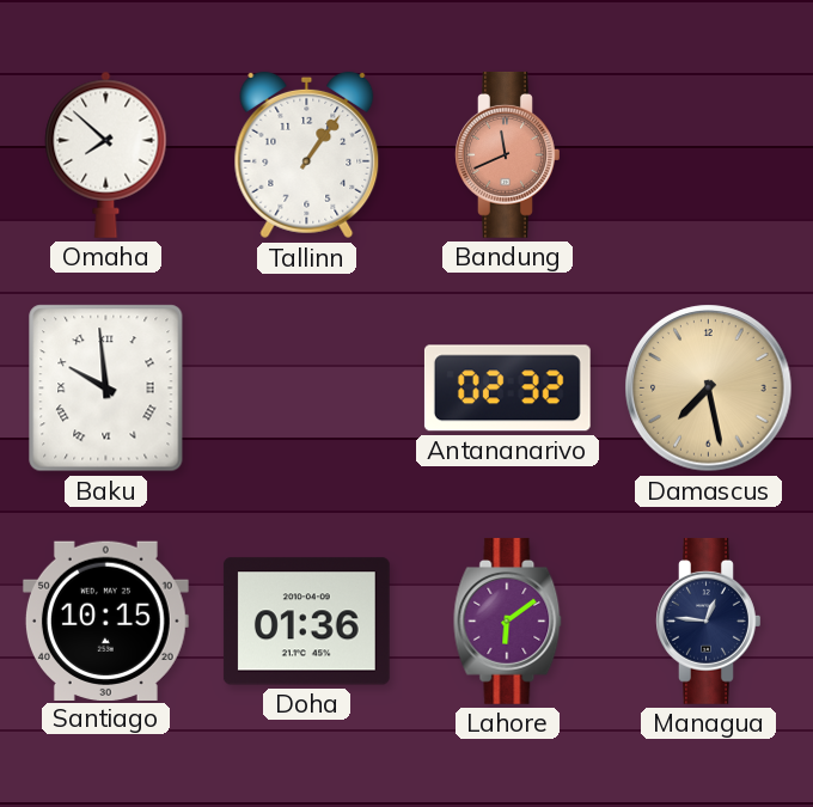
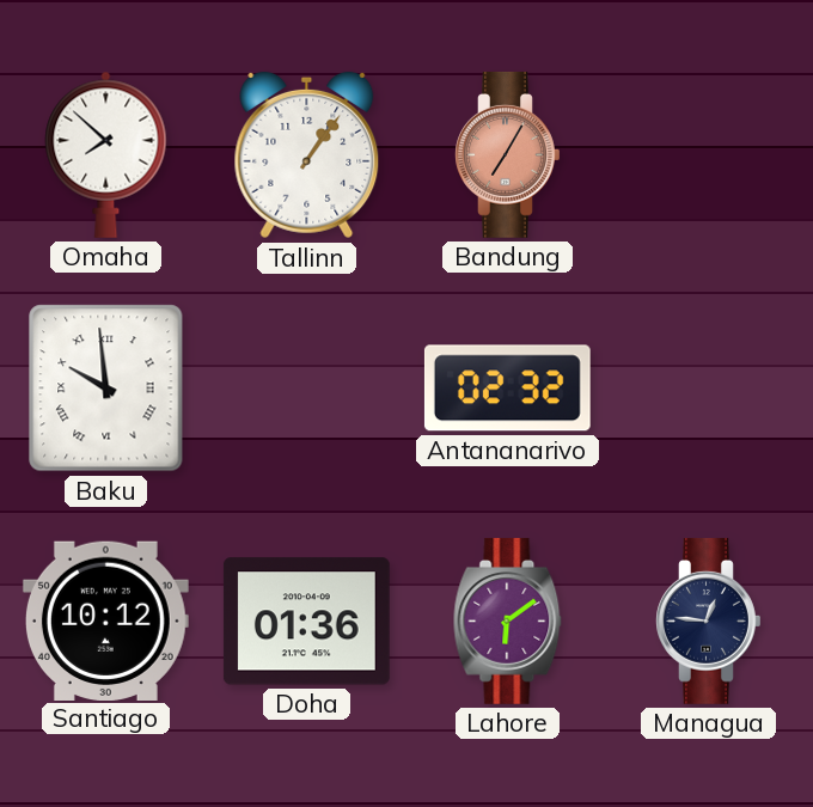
Bandung: 11:41 -> 7:05 (508, 155)
Damascus: 7:28 -> none (709, 389)
Santiago: 10:15 -> 10:12 (105, 620)
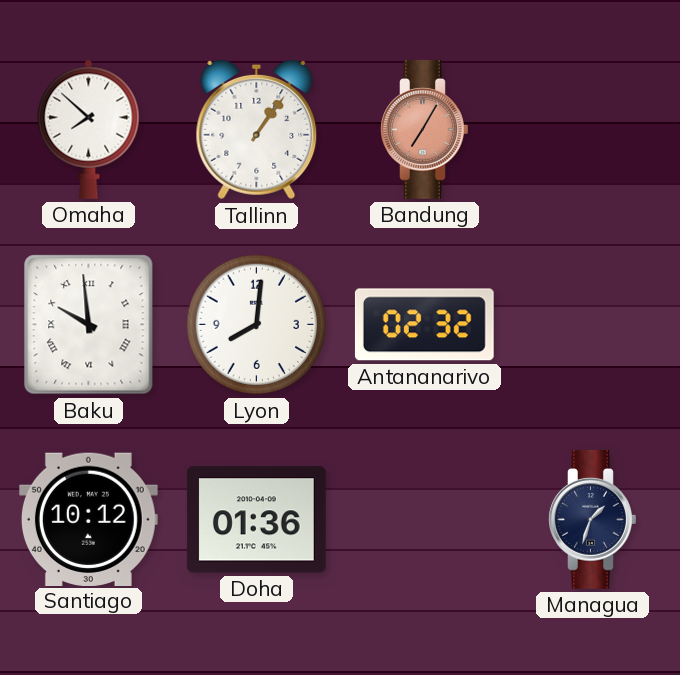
Lyon: none -> 8:01 (257, 325)
Lahore: 6:09 -> none (508, 622)
Managua: 12:46 -> 1:33 (593, 520)
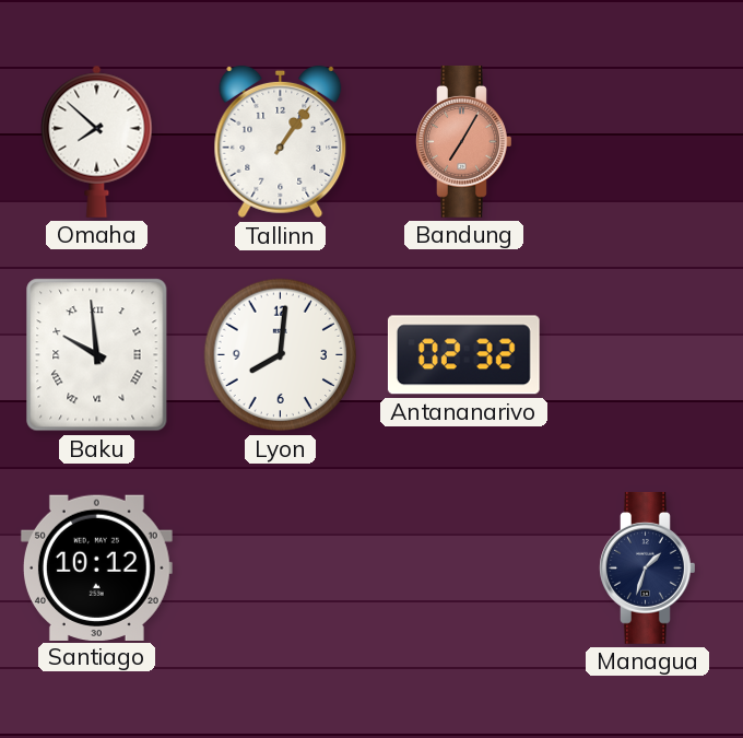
Doha: 01:36 -> none (256, 520)
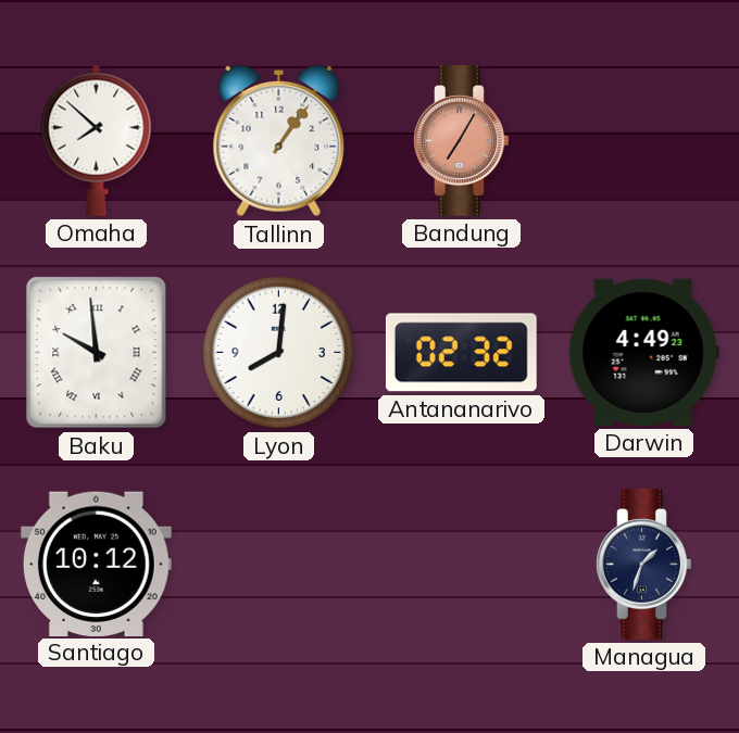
Darwin: none -> 4:49 (643, 352)
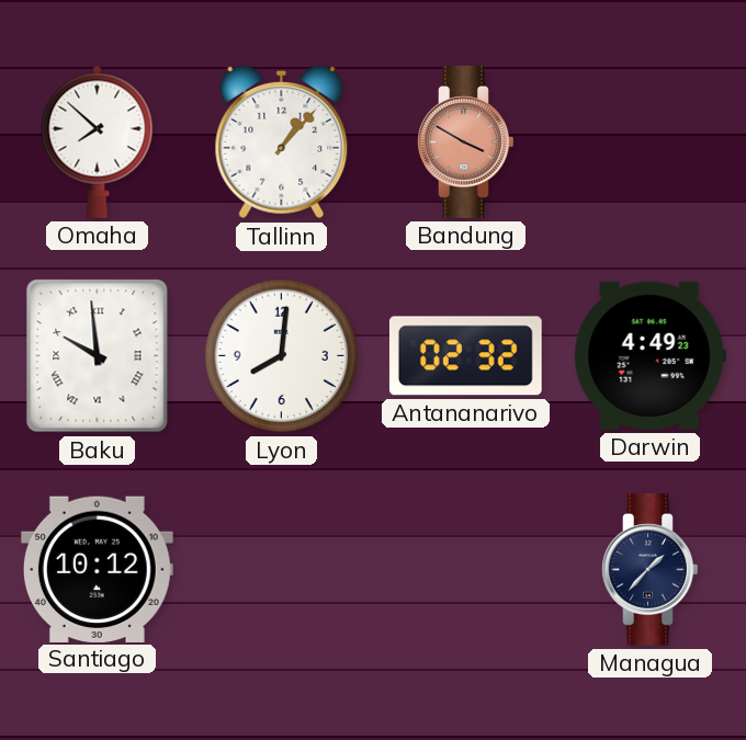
Tallinn: 1:06 -> 1:07 (282, 143)
Bandung: 7:05 -> 3:50 (466, 143)
Managua: 1:33 -> 1:37 (651, 570)
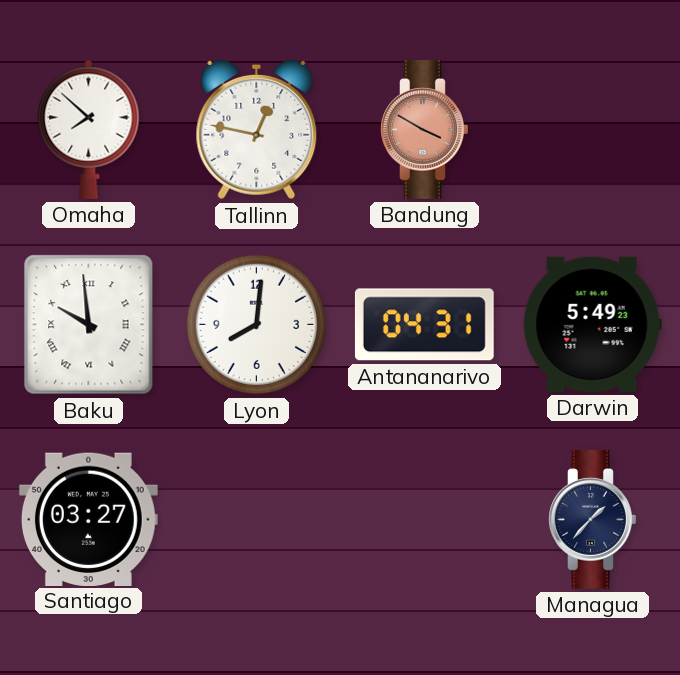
Tallinn: 1:07 -> 12:47 (257, 130)
Antananarivo: 02:32 -> 04:31 (424, 325)
Darwin: 4:49 -> 5:49 (592, 324)
Santiago: 10:12 -> 03:27 (88, 519)
